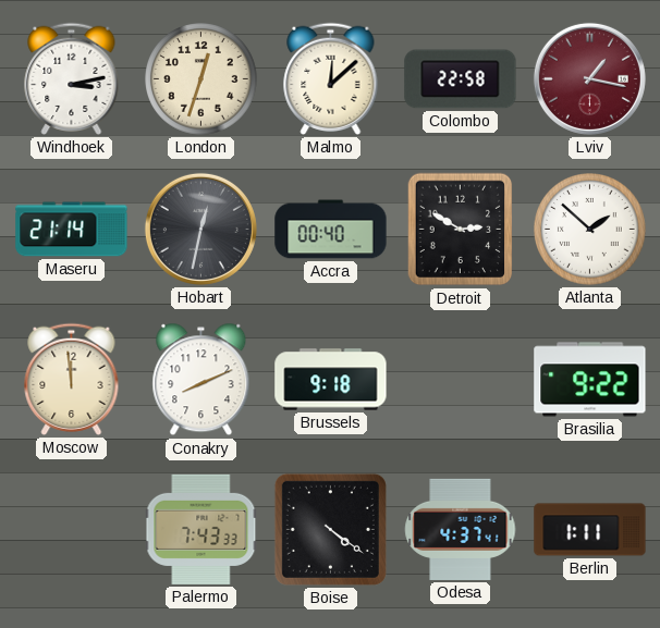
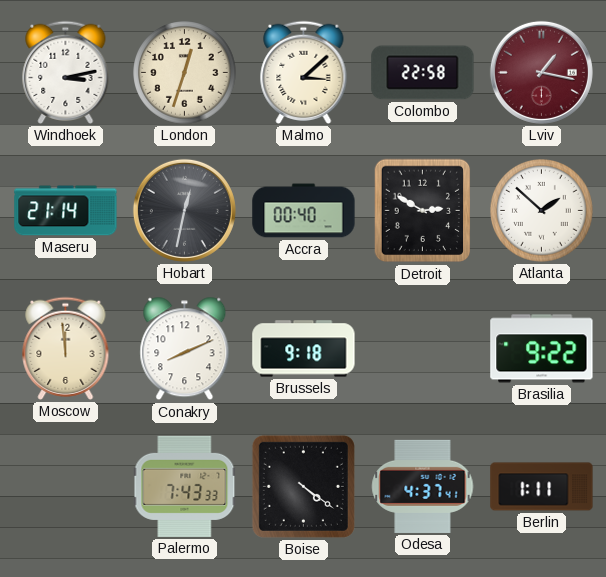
Malmo: 12:08 -> 3:08 (304, 72)
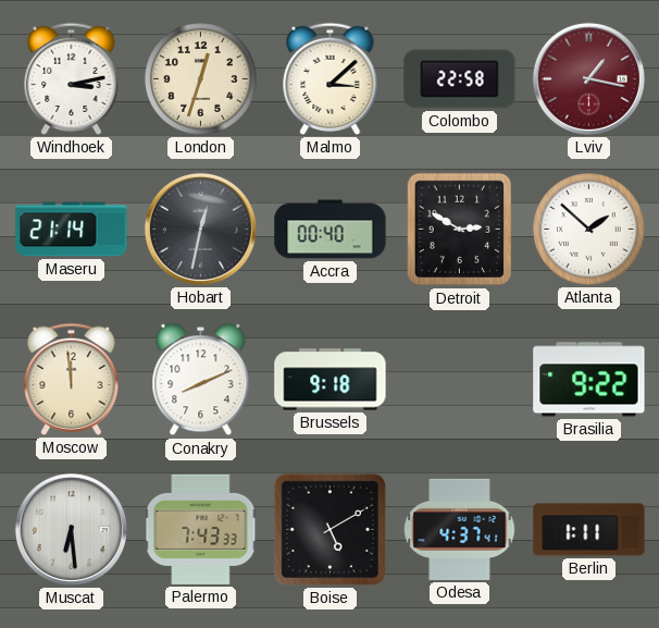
Muscat: none -> 6:29 (71, 529)
Boise: 4:21 -> 5:10 (329, 529)
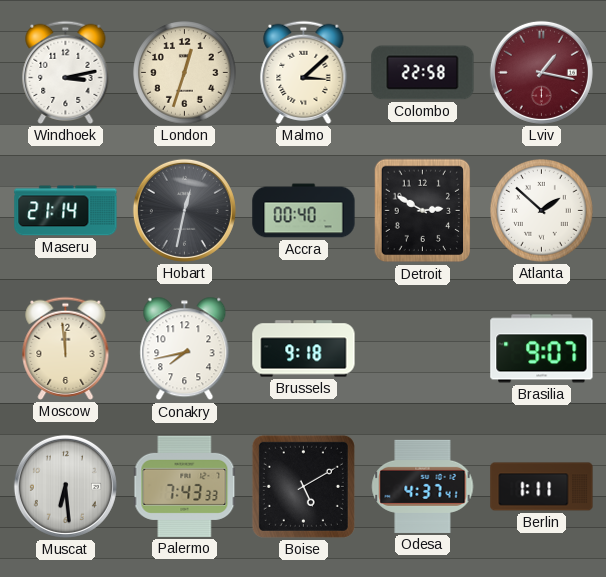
Conakry: 8:11 -> 7:43 (185, 349)
Brasilia: 9:22 -> 9:07 (542, 349)
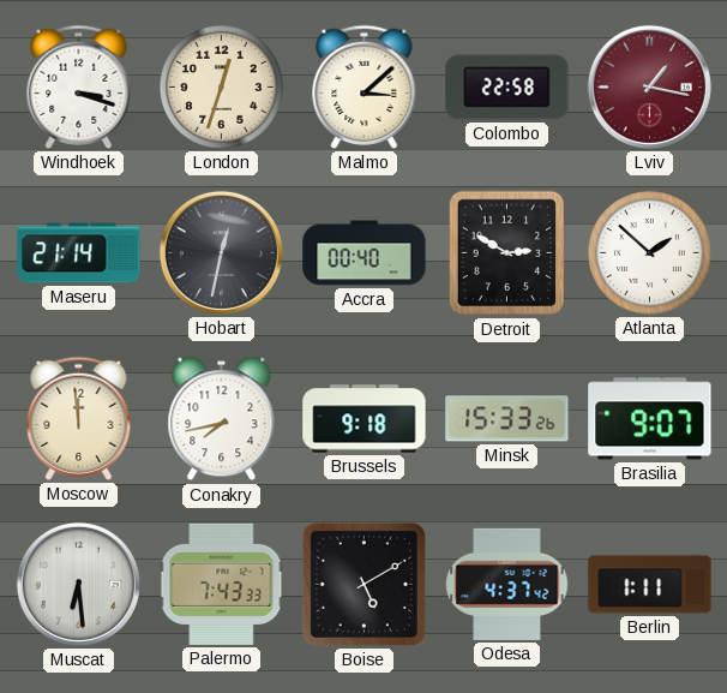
Windhoek: 3:13 -> 3:18 (79, 86)
Minsk: none -> 15:33 (507, 419)
Odesa: 4:37:41 -> 4:37:42 (507, 584)
